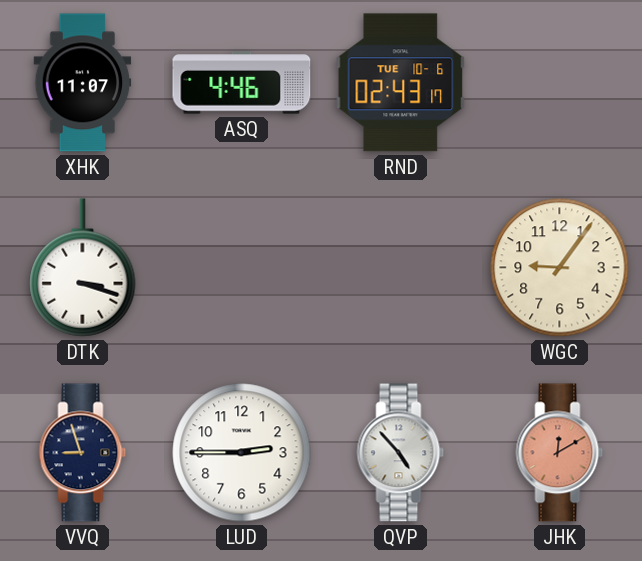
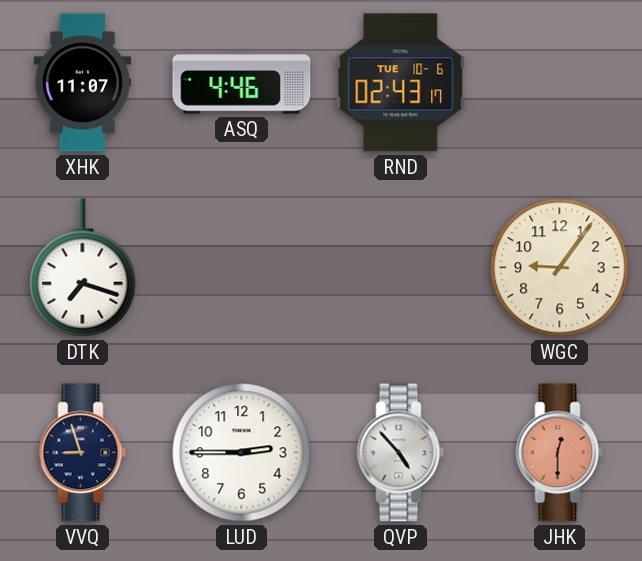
DTK: 3:18 -> 7:18 (83, 268)
JHK: 12:10 -> 12:30 (560, 453)
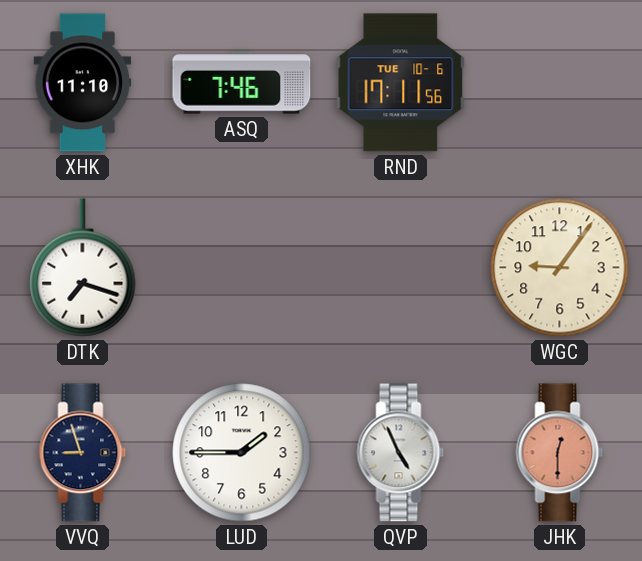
XHK: 11:07 -> 11:10 (83, 83)
ASQ: 4:46 -> 7:46 (242, 83)
RND: 02:43 -> 17:11 (401, 83)
LUD: 2:45 -> 1:45 (242, 453)
QVP: 4:53 -> 4:56 (401, 453)
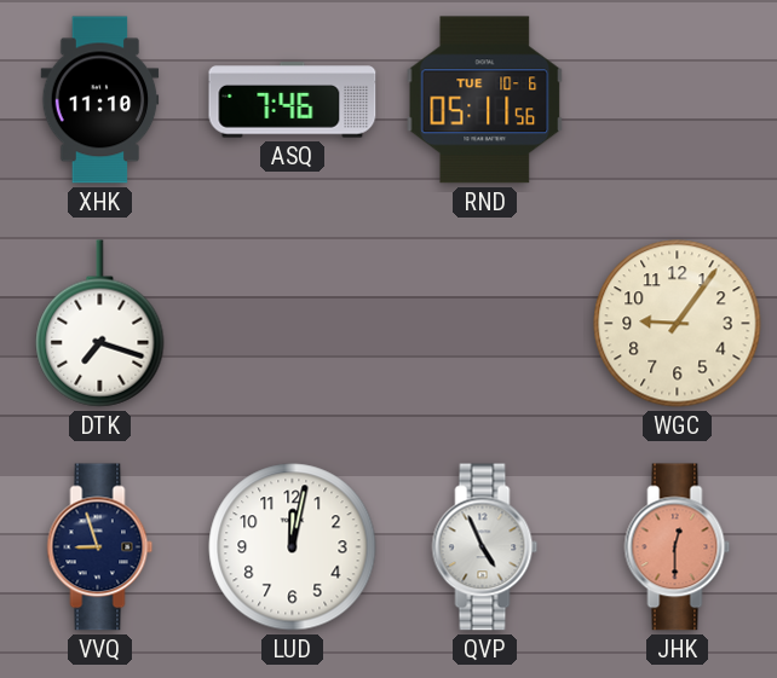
RND: 17:11 -> 05:11 (485, 100)
LUD: 1:45 -> 12:02 (293, 547)
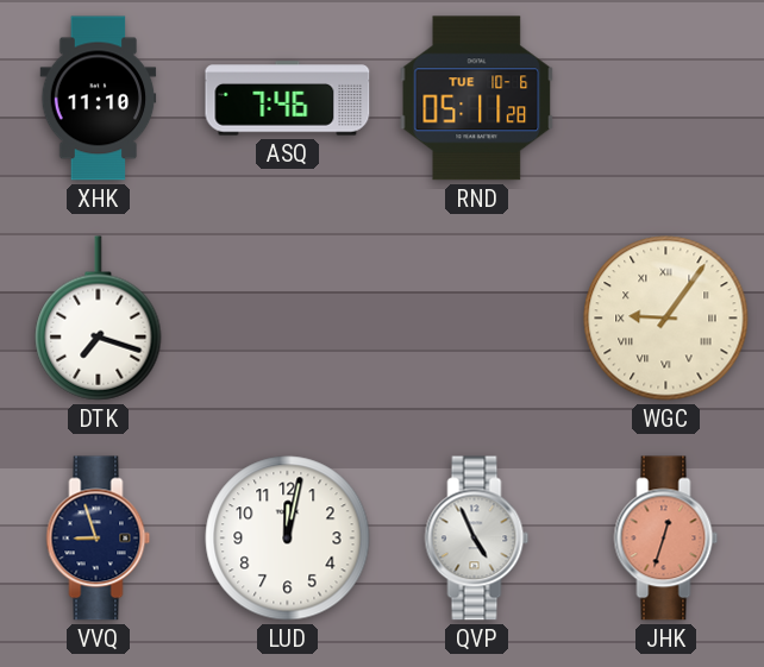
RND: 05:11:56 -> 05:11:28 (477, 99)
WGC numerals: Arabic -> Roman (666, 319)
JHK: 12:30 -> 12:33 (666, 539)
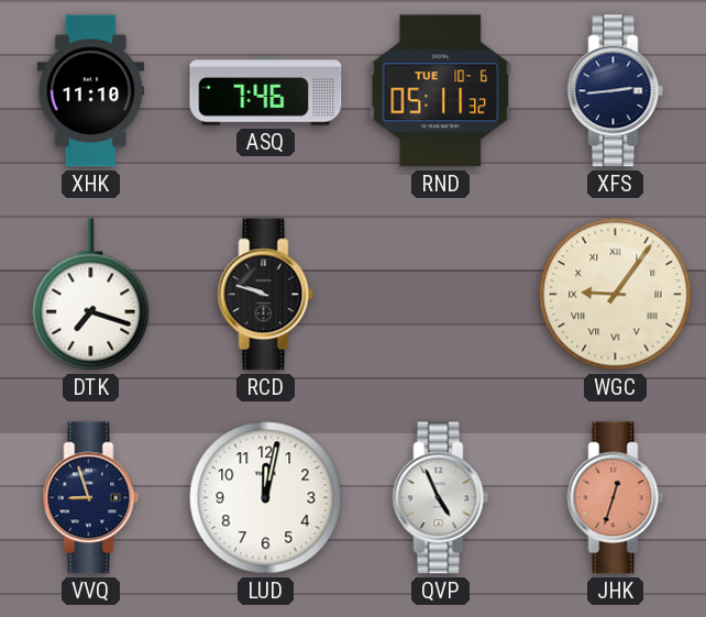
RND: 05:11:28 -> 05:11:32 (441, 91)
XFS: none -> 2:44 (616, 91)
RCD: none -> 9:48 (266, 295)
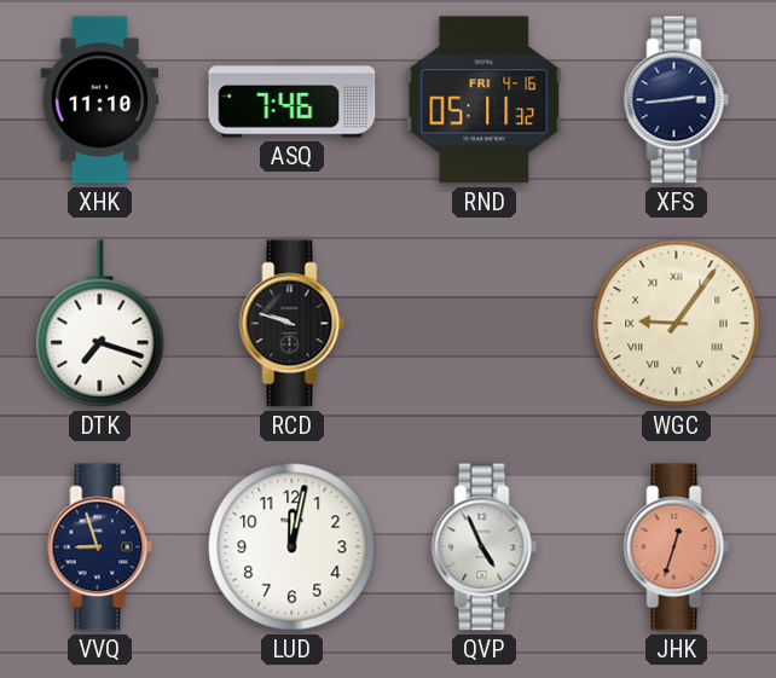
RND date: TUE 10-6 -> FRI 4-16 (485, 100)
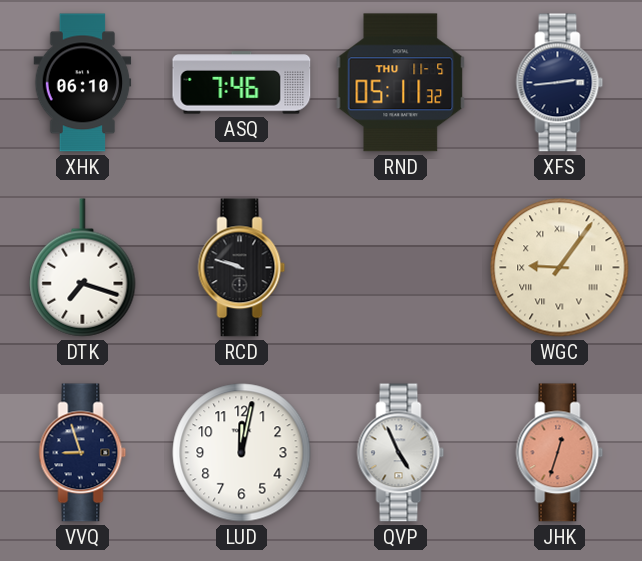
XHK: 11:10 -> 06:10 (83, 83)
RND date: FRI 4-16 -> THU 11-5 (401, 83)
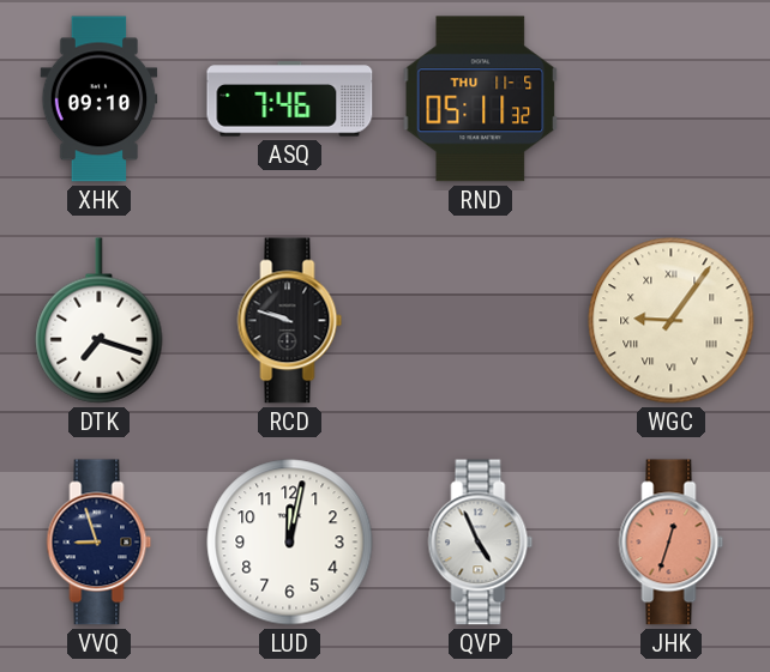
XHK: 06:10 -> 09:10 (100, 99)
XFS: 2:44 -> none (560, 83)
